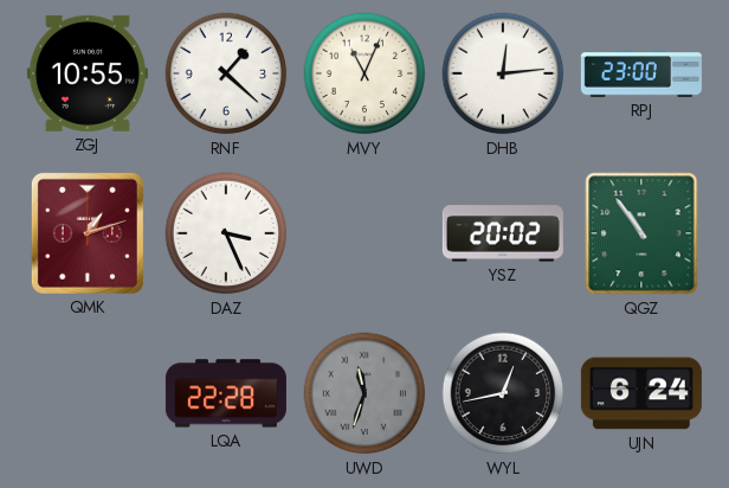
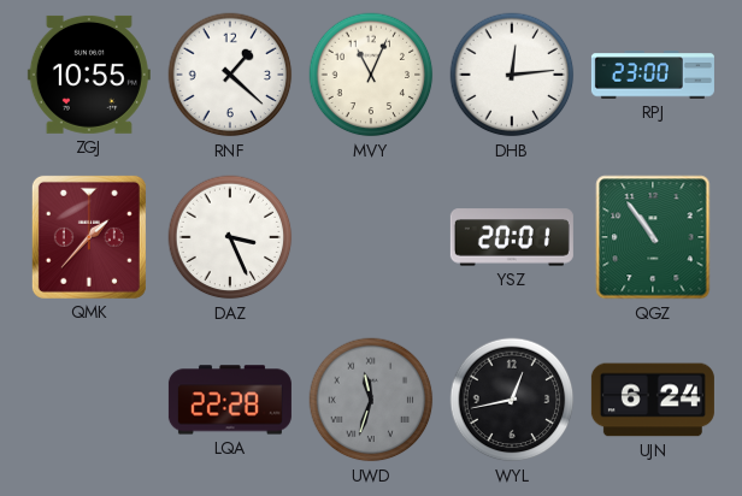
QMK: 1:12 -> 1:37 (89, 237)
YSZ: 20:02 -> 20:01 (512, 237)
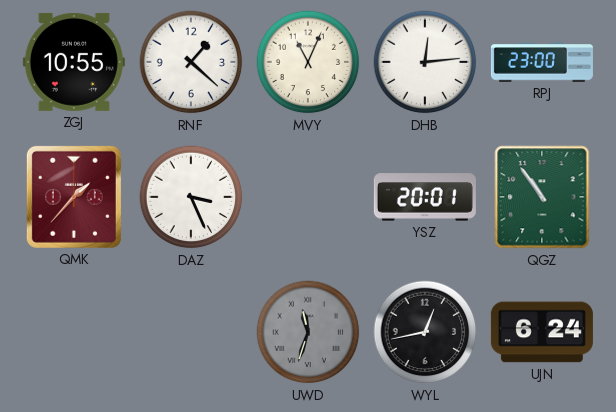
LQA: 22:28 -> none (230, 400)
